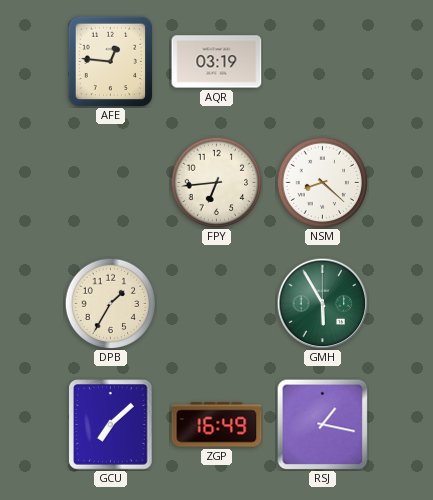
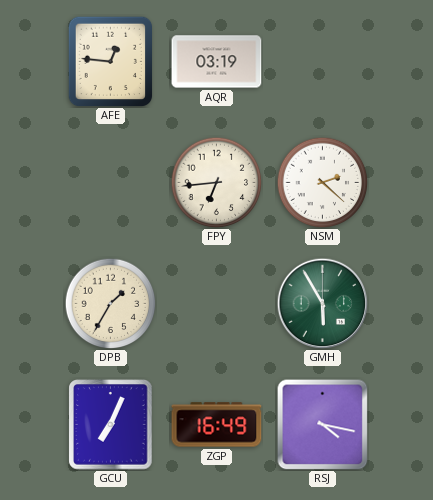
NSM: 8:22 -> 2:22 (322, 182)
GCU: 7:08 -> 7:04 (111, 425)
RSJ: 1:17 -> 4:17 (322, 424)
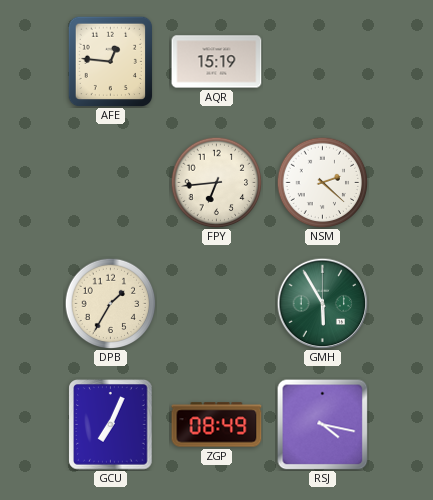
AQR: 03:19 -> 15:19 (217, 62)
ZGP: 16:49 -> 08:49 (217, 425)
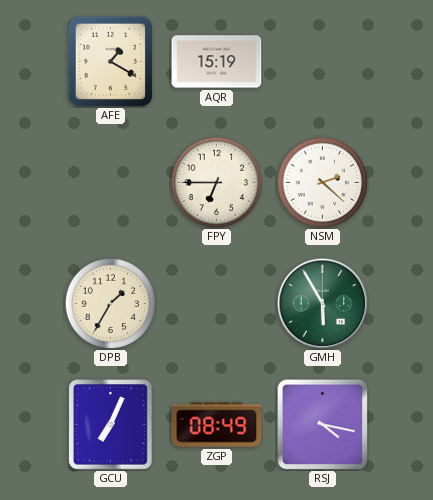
AFE: 12:46 -> 1:20 (111, 61)
FPY: 6:44 -> 6:45 (216, 182)
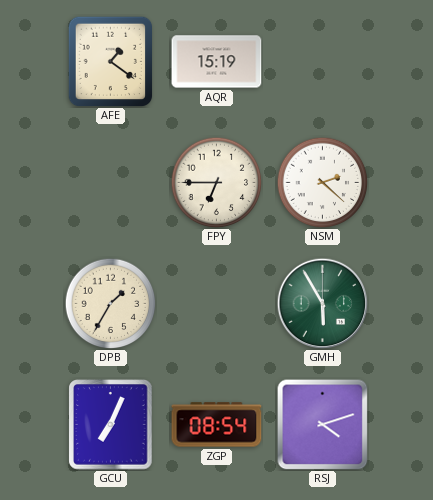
AFE: 1:20 -> 1:21 (111, 61)
ZGP: 08:49 -> 08:54 (217, 425)
RSJ: 4:17 -> 4:12 (322, 424)
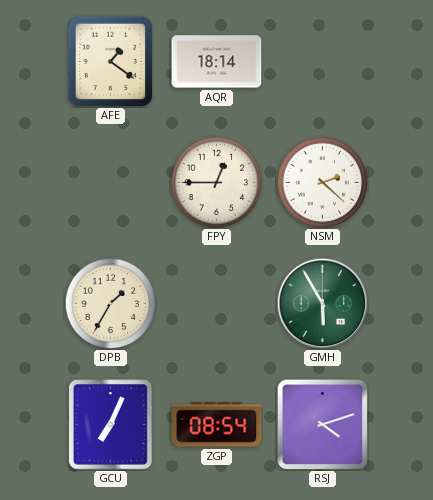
AQR: 15:19 -> 18:14 (217, 62)
FPY: 6:45 -> 12:45 (216, 182)
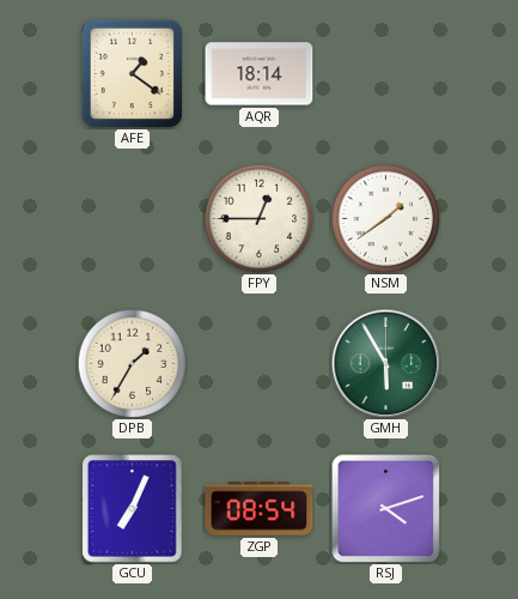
NSM: 2:22 -> 1:39 (385, 218)
